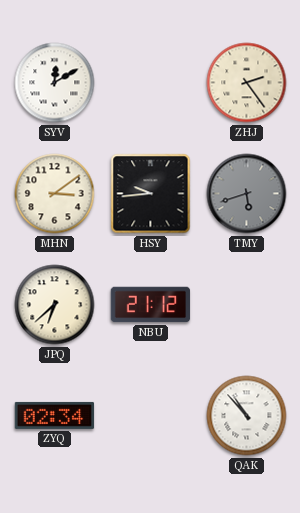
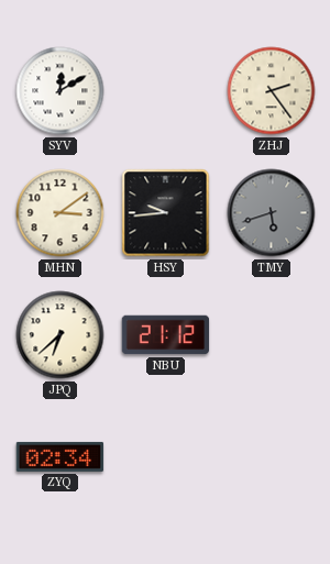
QAK: 10:53 -> none (247, 416)
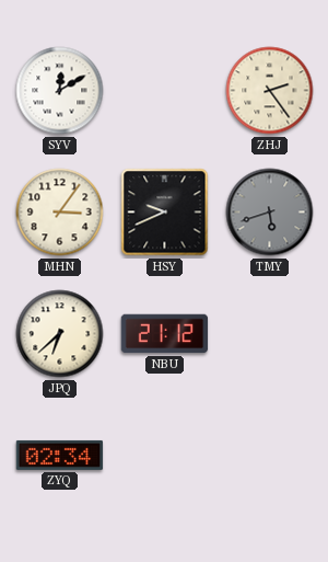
MHN: 3:09 -> 3:06 (60, 213)
HSY: 9:44 -> 9:41 (165, 213)
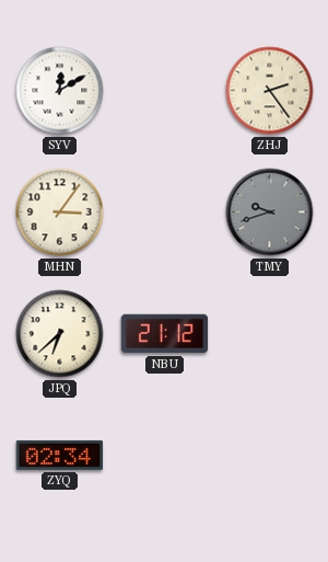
HSY: 9:41 -> none (165, 213)
TMY: 5:42 -> 9:42 (270, 213)
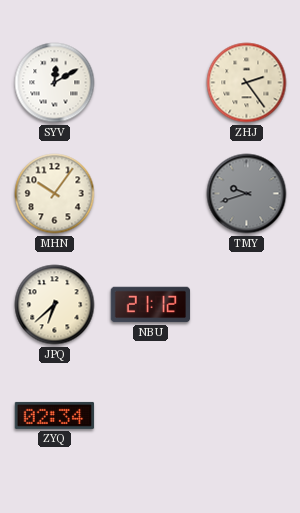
MHN: 3:06 -> 10:06 (55, 194)
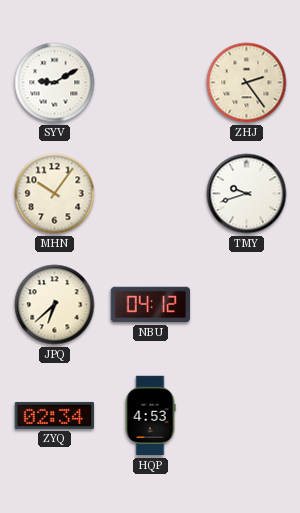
SYV: 12:10 -> 9:10 (55, 83)
TMY dial: grey -> white (247, 194)
NBU: 21:12 -> 04:12 (151, 305)
HQP: none -> 4:53 (150, 416)
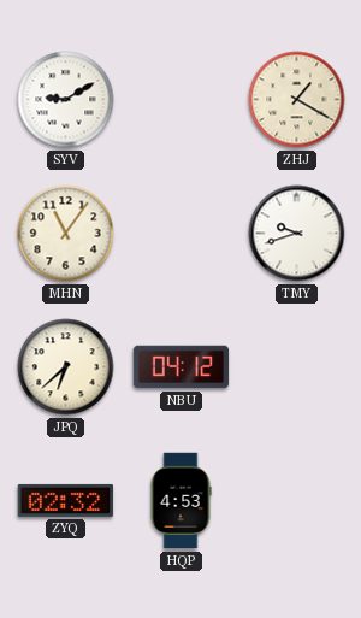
ZHJ: 2:24 -> 1:20 (297, 100)
MHN: 10:06 -> 11:06 (66, 234)
ZYQ: 02:34 -> 02:32 (66, 500)
